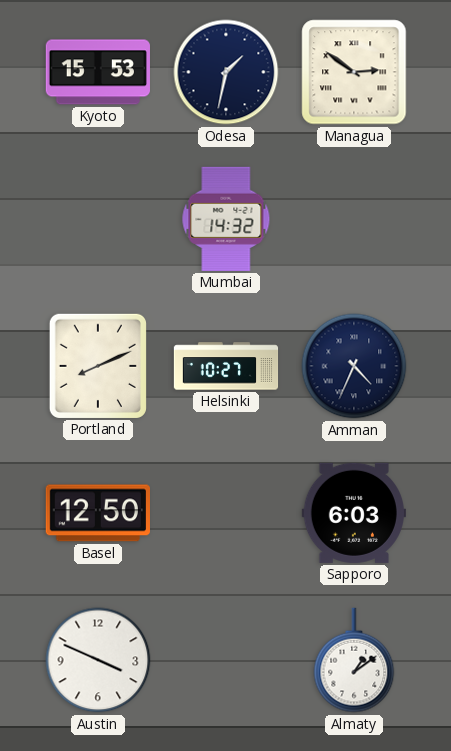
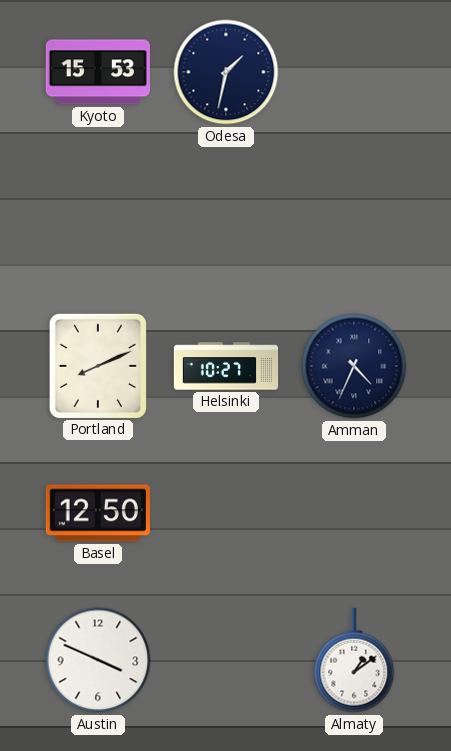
Managua: 2:51 -> none (354, 72)
Mumbai: 14:32 -> none (226, 219)
Sapporo: 6:03 -> none (354, 513)
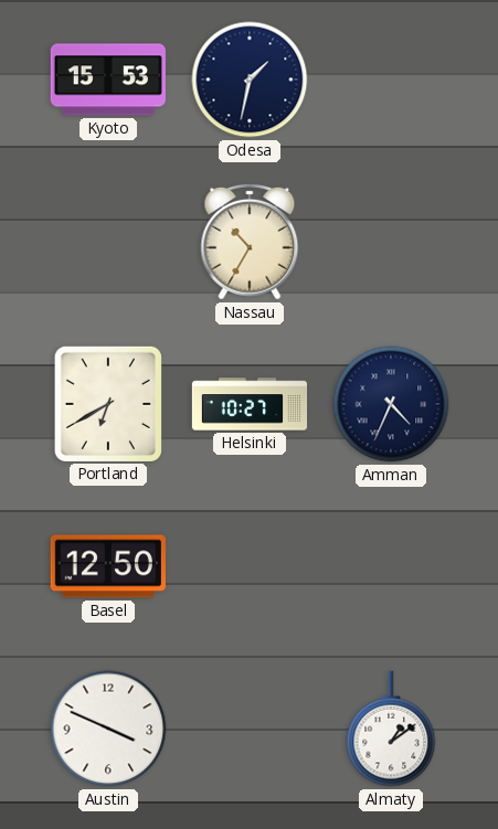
Nassau: none -> 10:35 (250, 242)
Portland: 8:11 -> 6:40 (108, 404)
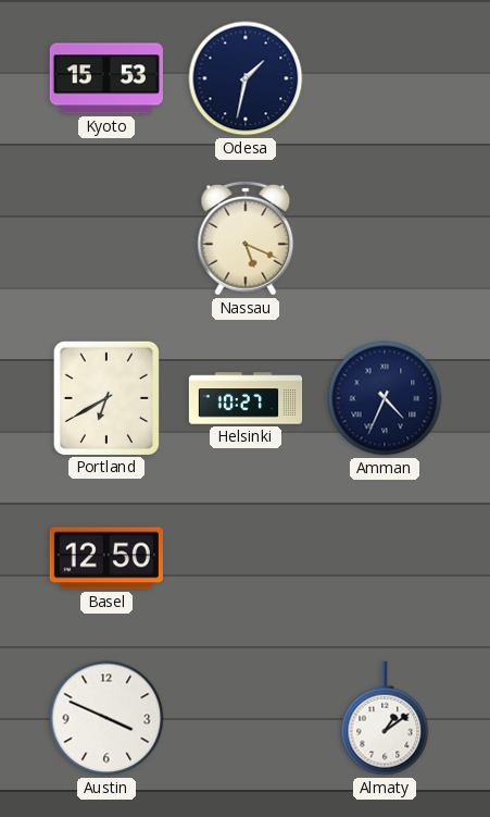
Nassau: 10:35 -> 5:19 (246, 238)
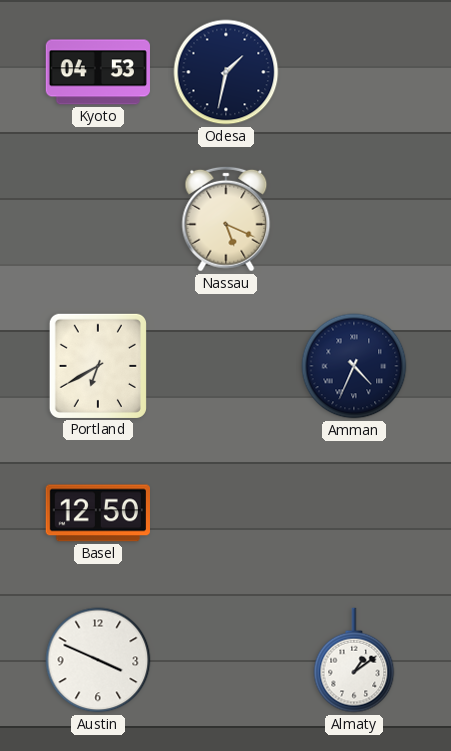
Kyoto: 15:53 -> 04:53 (98, 72)
Helsinki: 10:27 -> none (246, 398)
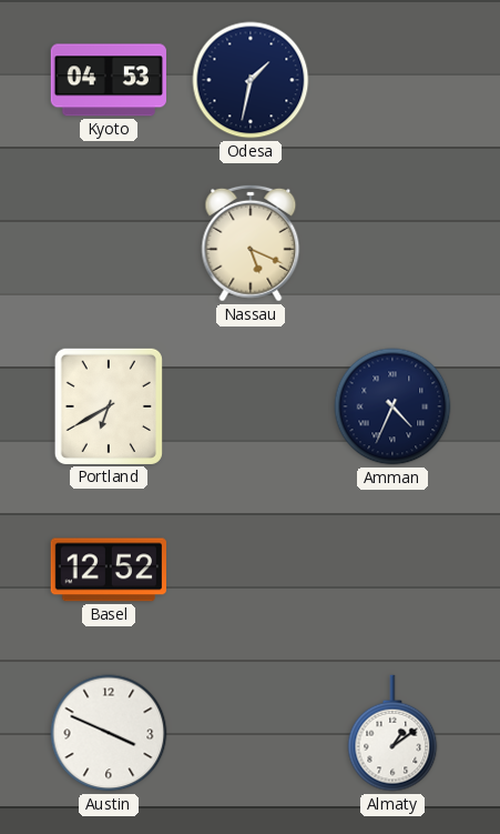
Basel: 12:50 -> 12:52 (109, 570)
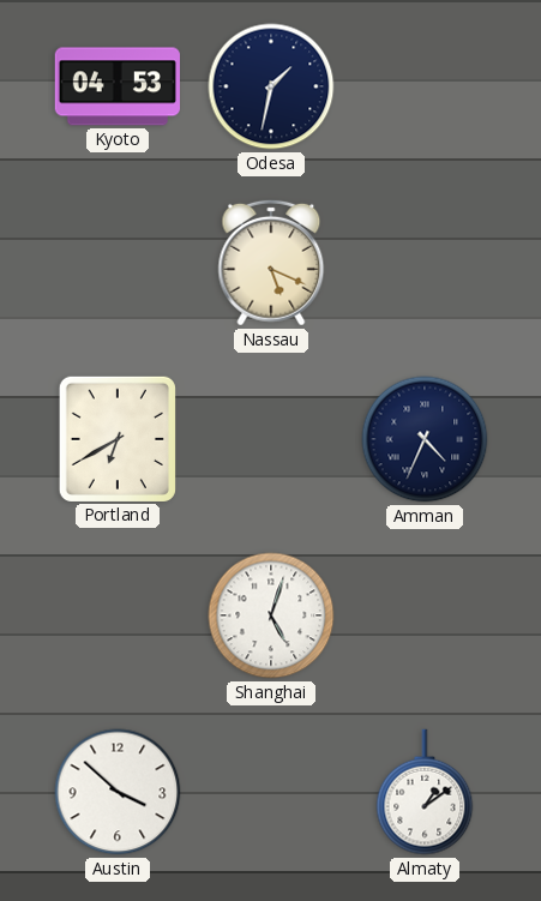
Basel: 12:52 -> none (109, 570)
Shanghai: none -> 5:03 (271, 615)
Austin: 3:49 -> 3:52 (118, 792)
